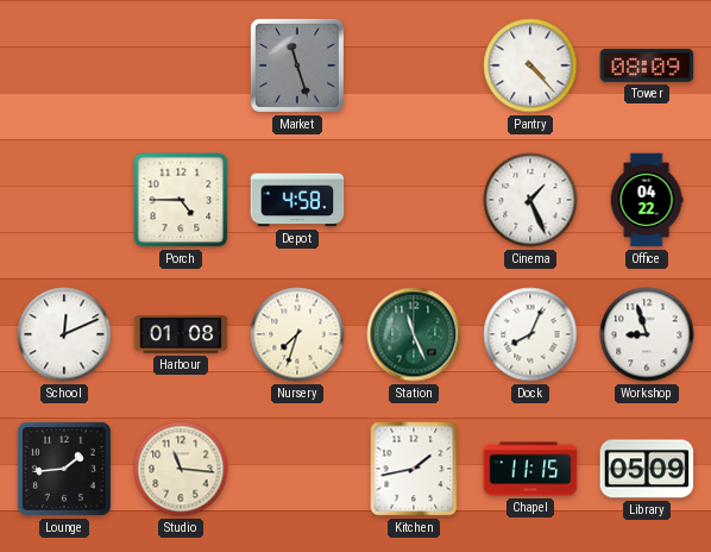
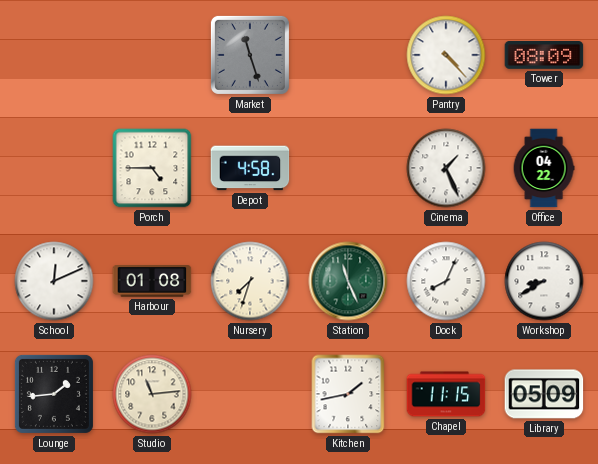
Workshop: 8:57 -> 8:40 (544, 281)
Studio: 11:16 -> 11:14 (152, 394)
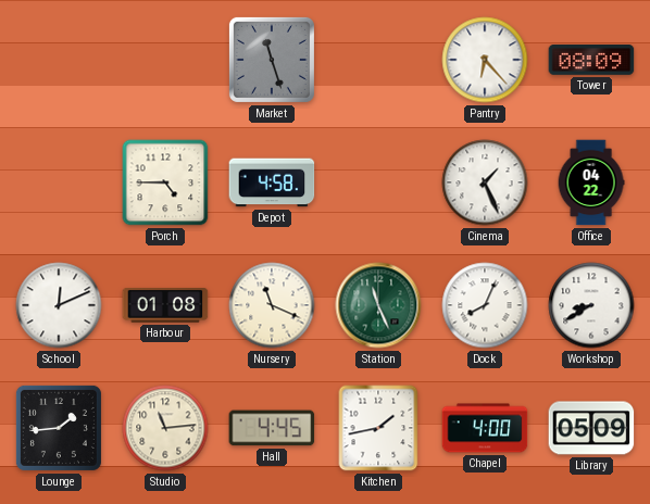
Pantry: 4:23 -> 6:23 (485, 60)
Nursery: 7:33 -> 11:19 (272, 305)
Hall: none -> 4:45 (272, 428)
Chapel: 11:15 -> 4:00 (485, 428)
